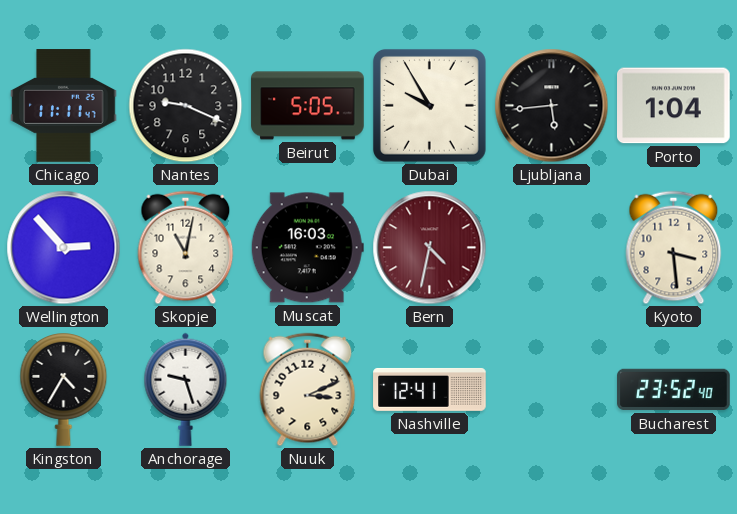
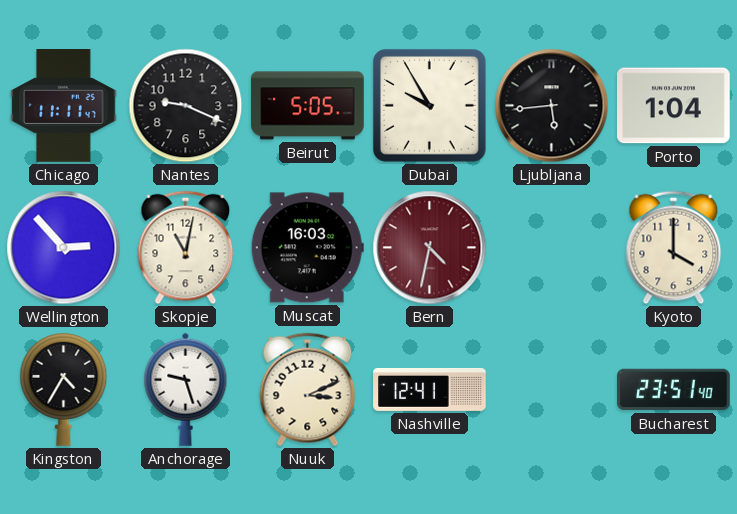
Kyoto: 3:29 -> 4:00 (674, 248)
Bucharest: 23:52 -> 23:51 (674, 390)
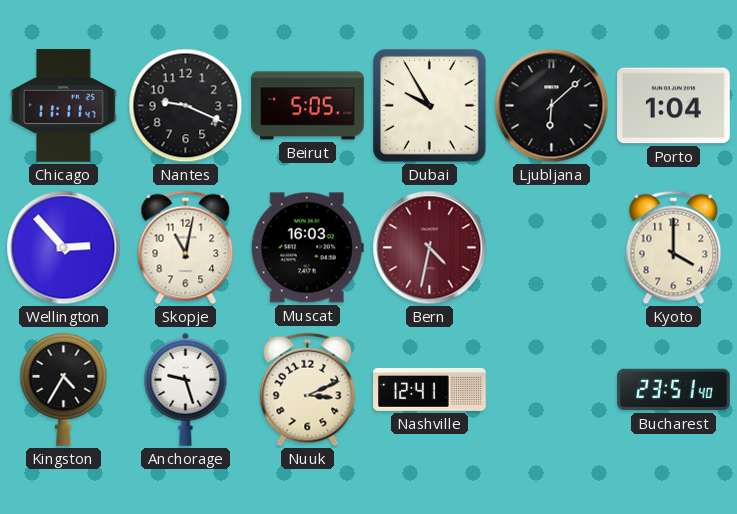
Ljubljana: 5:44 -> 6:08 (552, 106)
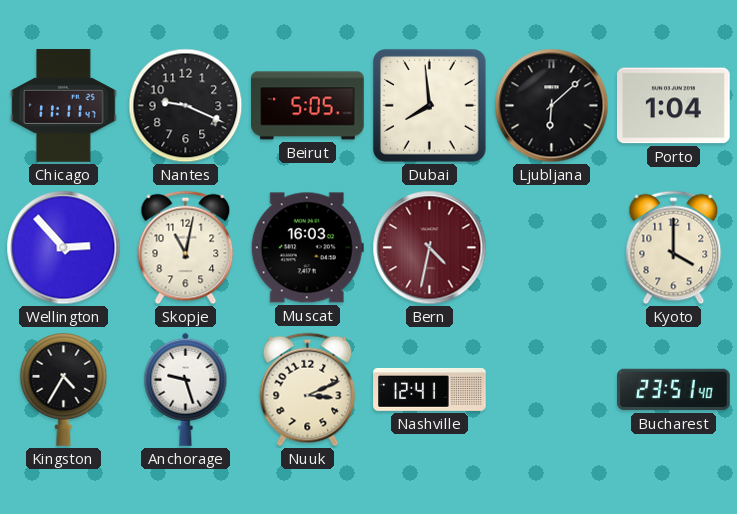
Dubai: 9:55 -> 7:59 (429, 105)
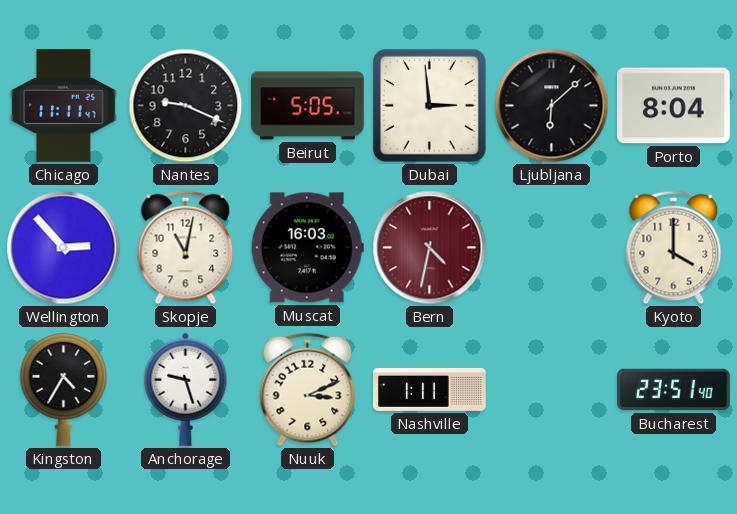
Dubai: 7:59 -> 2:59 (429, 105)
Porto: 1:04 -> 8:04 (674, 106)
Nashville: 12:41 -> 1:11 (430, 389)
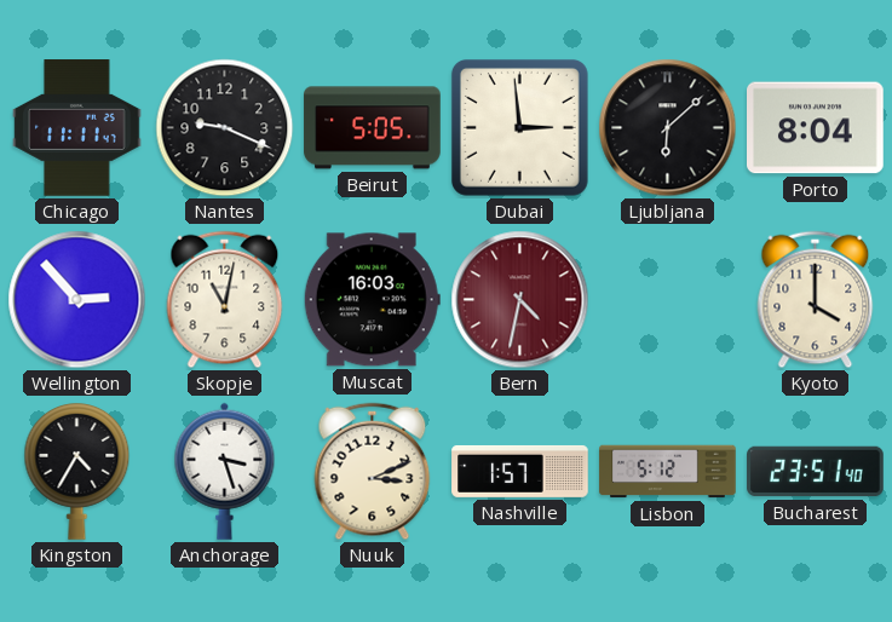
Anchorage: 9:27 -> 3:27 (225, 471)
Nashville: 1:11 -> 1:57 (520, 471)
Lisbon: none -> 5:12 (668, 472)
